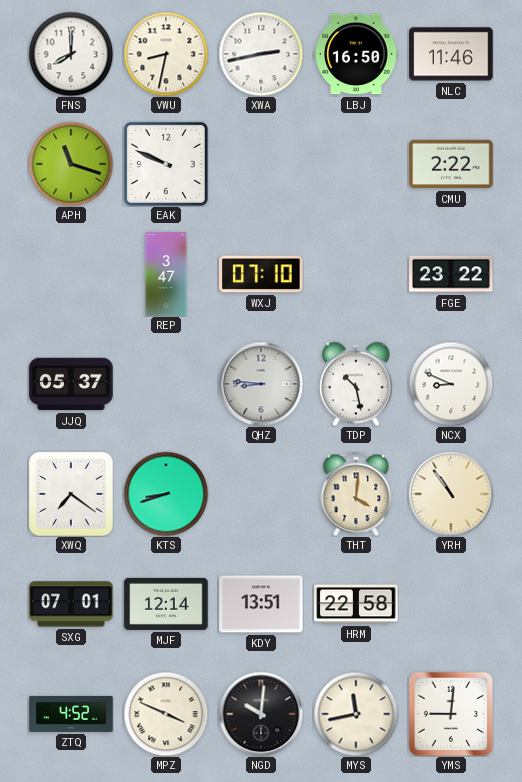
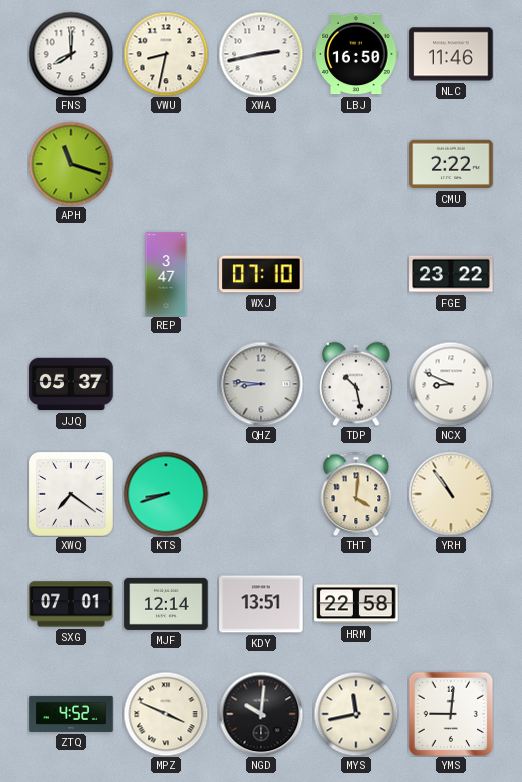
EAK: 9:49 -> none (166, 164)
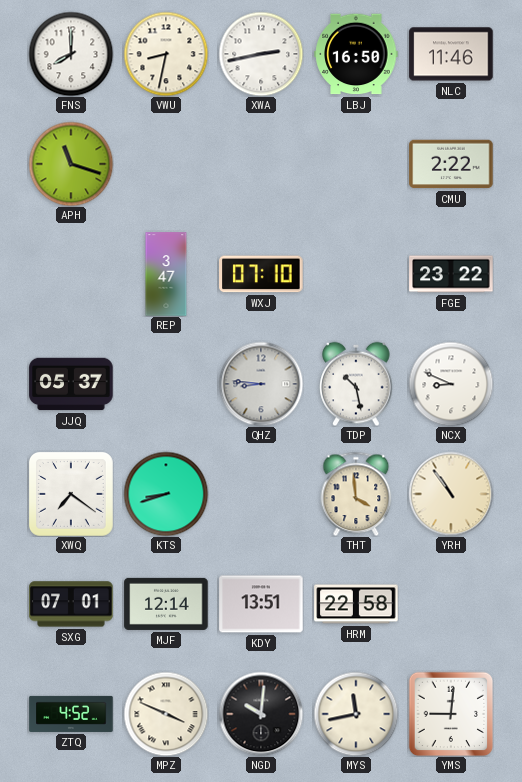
THT: 4:01 -> 3:59 (356, 494)
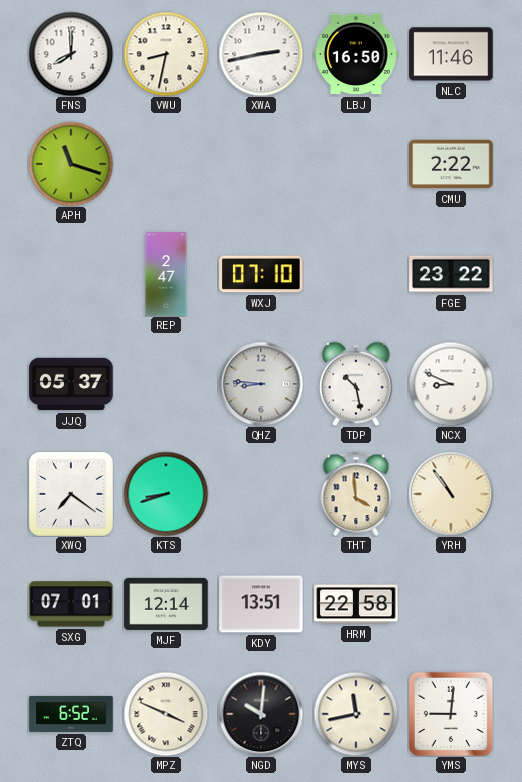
REP: 3:47 -> 2:47 (166, 274)
ZTQ: 4:52 -> 6:52 (71, 714)
